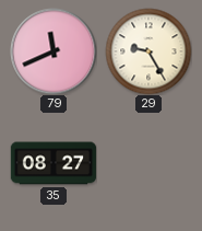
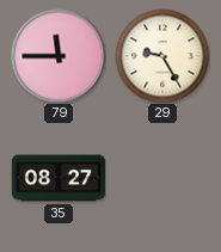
79: 11:41 -> 11:45 (59, 56)
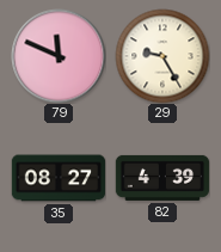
79: 11:45 -> 11:49 (59, 56)
82: none -> 4:39 (162, 178)
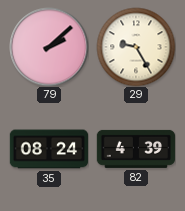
79: 11:49 -> 2:08 (49, 47)
35: 08:27 -> 08:24 (49, 149)
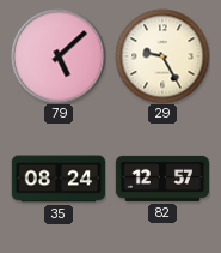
79: 2:08 -> 5:08 (59, 56)
82: 4:39 -> 12:57 (162, 179)
